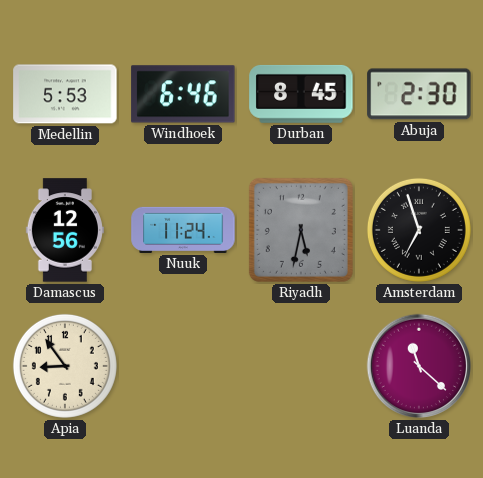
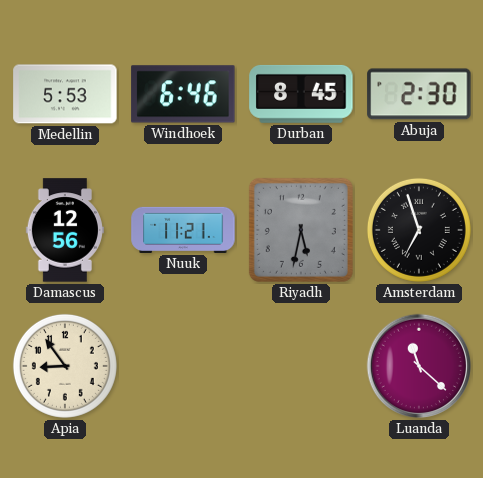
Nuuk: 11:24 -> 11:21 (183, 230)
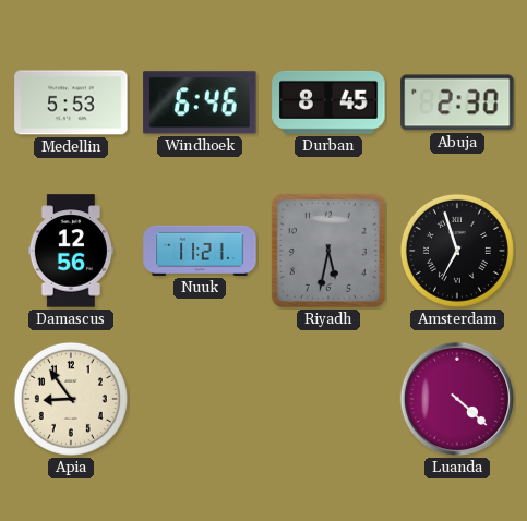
Luanda: 11:22 -> 4:22 (457, 399)
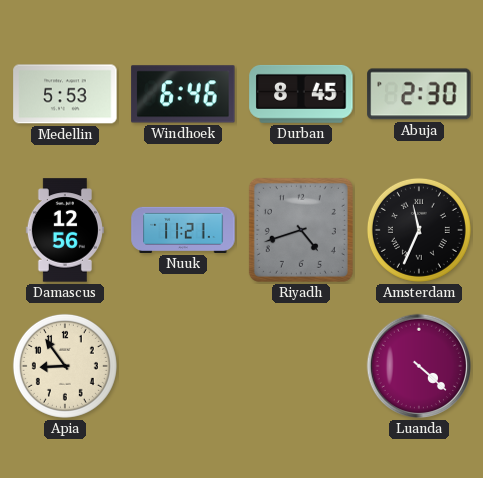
Riyadh: 5:32 -> 4:42 (301, 230)
Amsterdam: 6:57 -> 11:34 (419, 230)
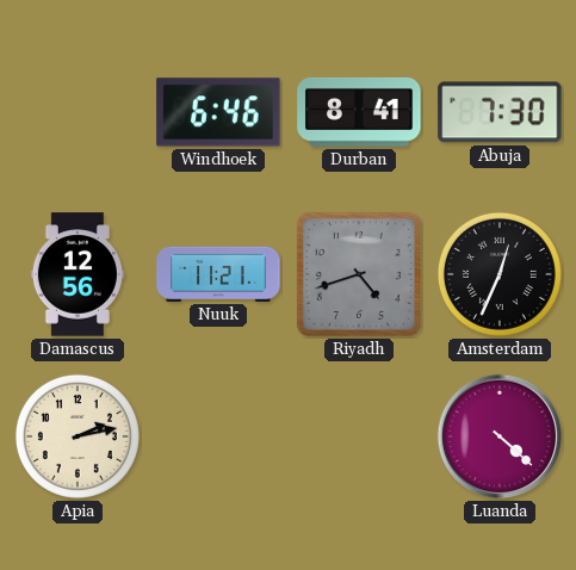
Medellin: 5:53 -> none (65, 94)
Durban: 8:45 -> 8:41 (359, 112)
Abuja: 2:30 -> 7:30 (500, 112)
Amsterdam: 11:34 -> 12:34 (500, 274)
Apia: 8:54 -> 2:13 (78, 436)
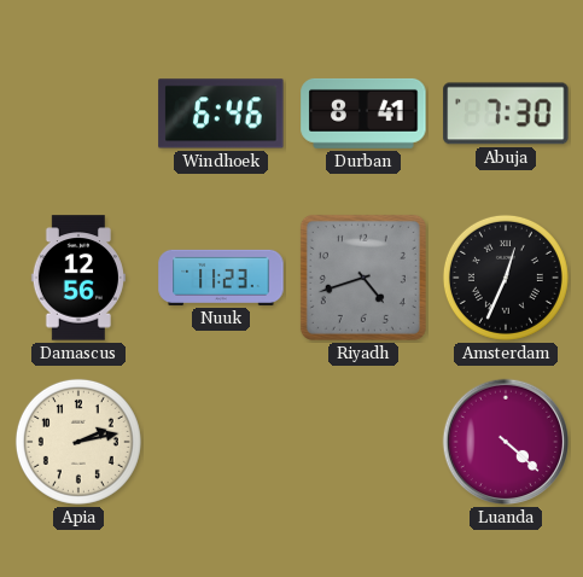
Nuuk: 11:21 -> 11:23 (221, 278)
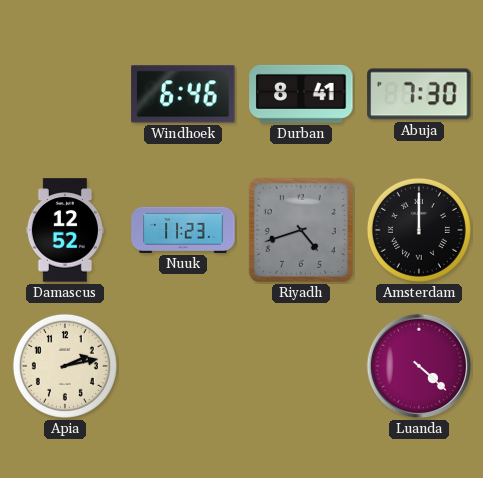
Damascus: 12:56 -> 12:52 (65, 230)
Amsterdam: 12:34 -> 12:00 (419, 230)
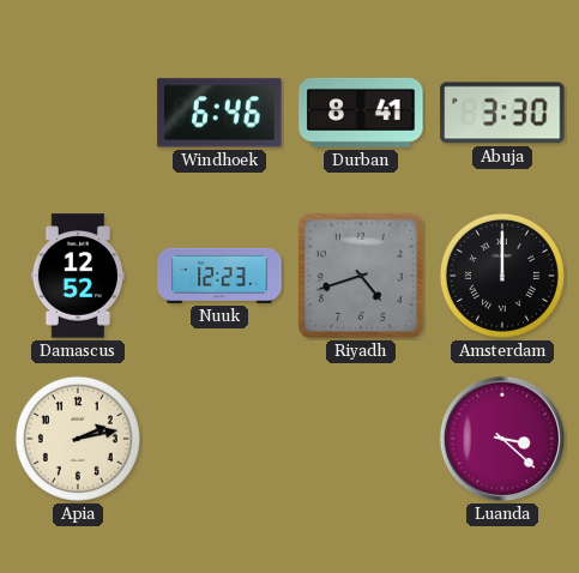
Abuja: 7:30 -> 3:30 (502, 113)
Nuuk: 11:23 -> 12:23 (219, 276)
Luanda: 4:22 -> 3:22 (502, 439)
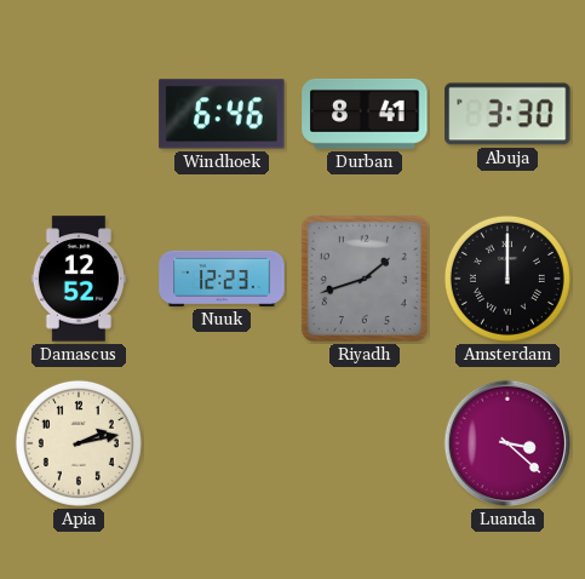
Riyadh: 4:42 -> 1:42 (365, 279)
